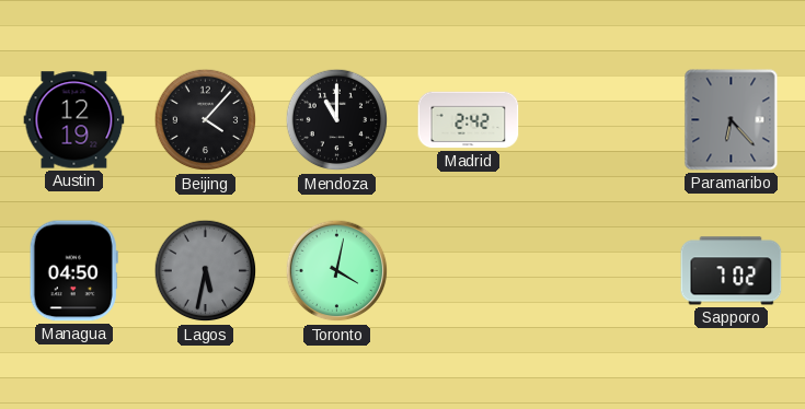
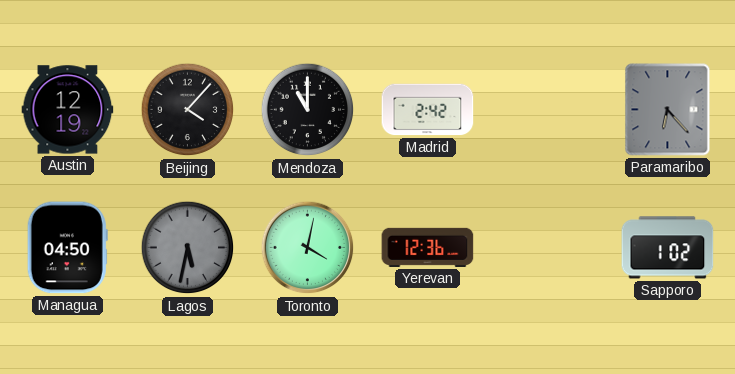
Yerevan: none -> 12:36 (428, 247)
Sapporo: 7:02 -> 1:02 (668, 248)
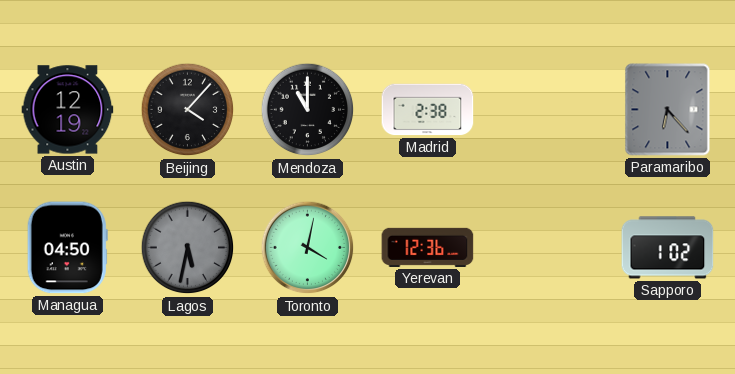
Madrid: 2:42 -> 2:38 (428, 110)
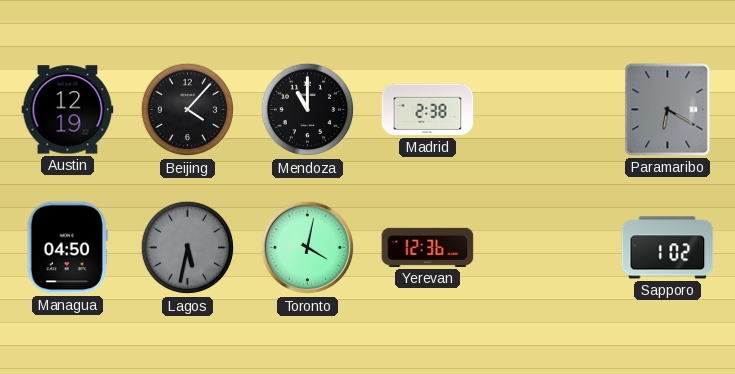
Paramaribo: 6:23 -> 6:20 (668, 110)
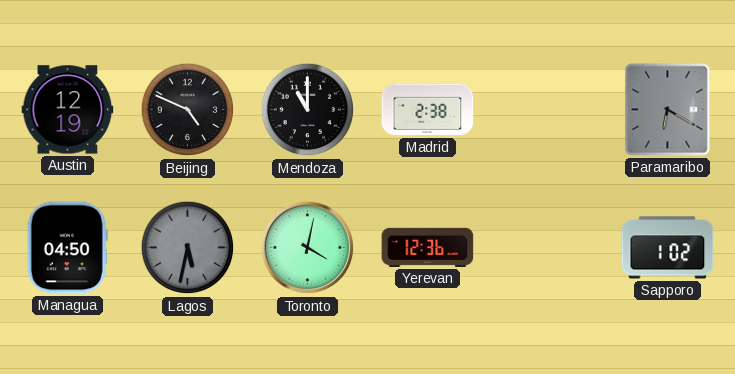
Beijing: 4:07 -> 4:49 (188, 110)
